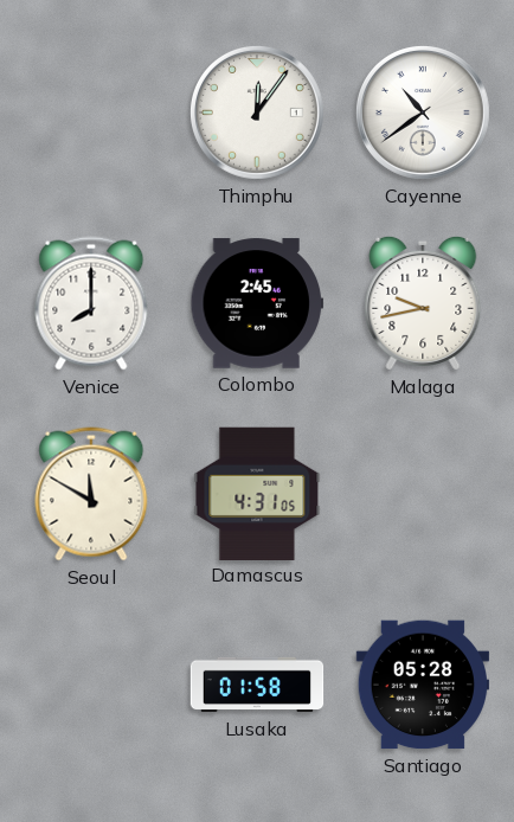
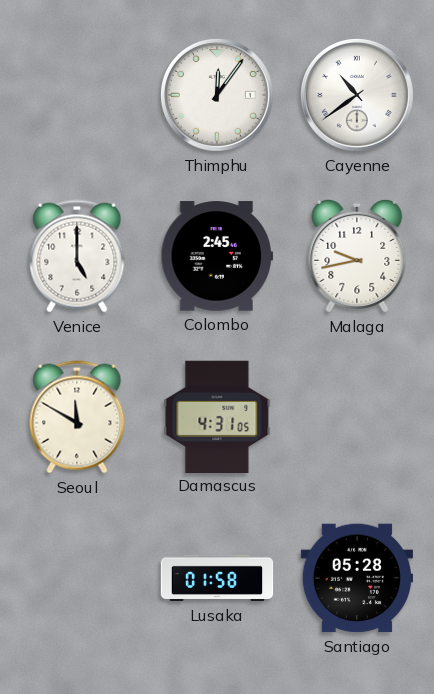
Venice: 8:00 -> 5:00 (77, 256)
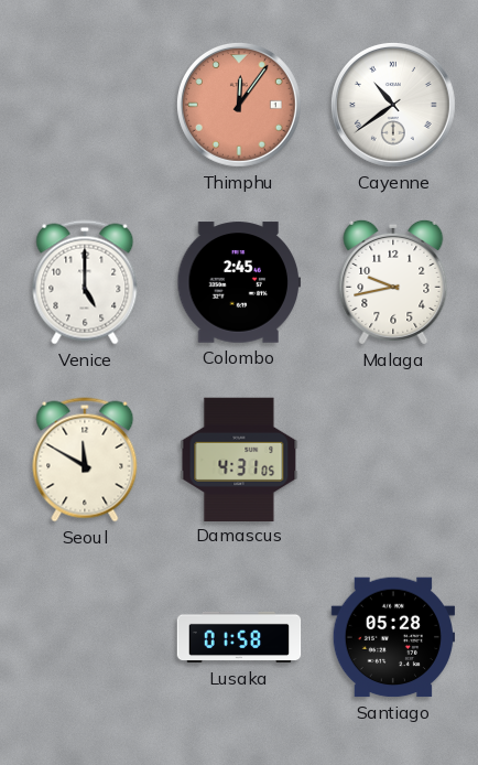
Thimphu dial: white -> salmon (239, 105)
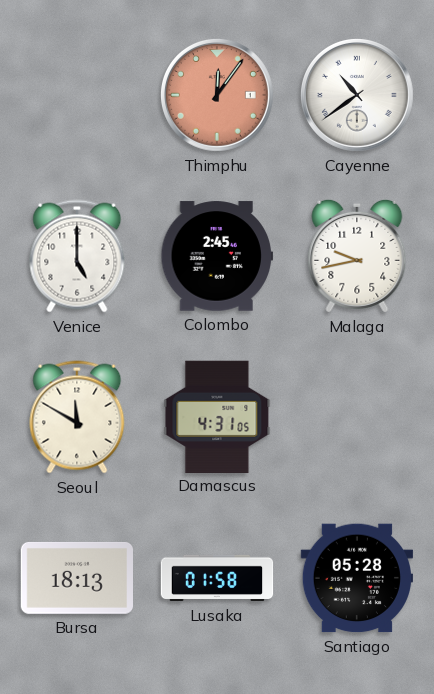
Bursa: none -> 18:13 (76, 578)
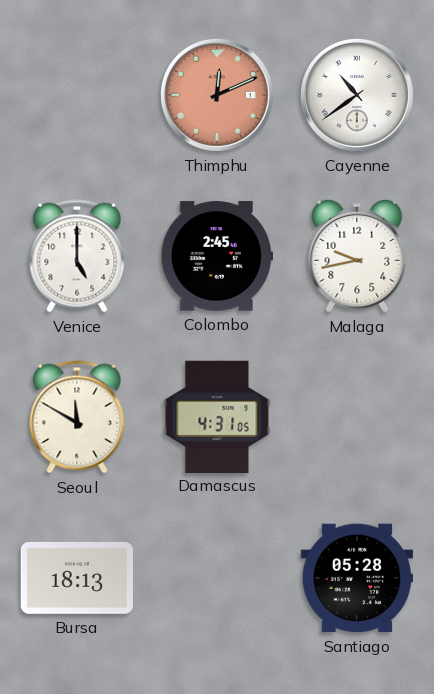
Thimphu: 12:06 -> 12:11 (217, 95)
Lusaka: 01:58 -> none (217, 578)
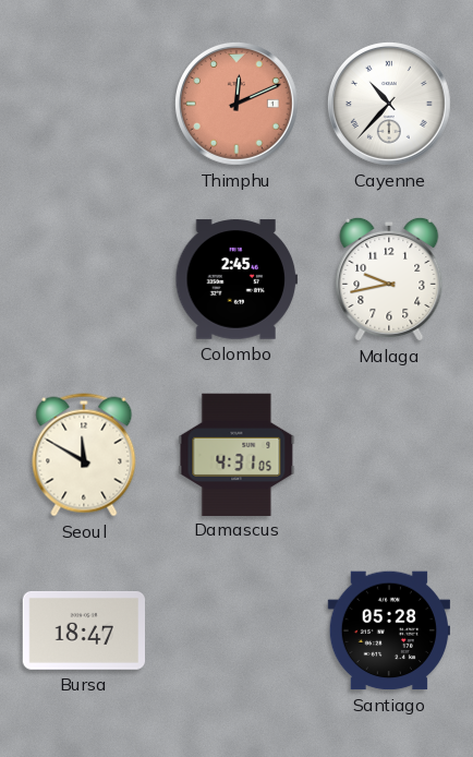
Cayenne: 10:39 -> 10:37 (389, 104)
Venice: 5:00 -> none (77, 256)
Bursa: 18:13 -> 18:47 (83, 630)
